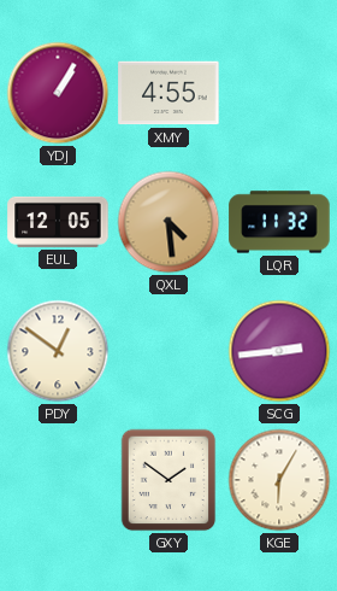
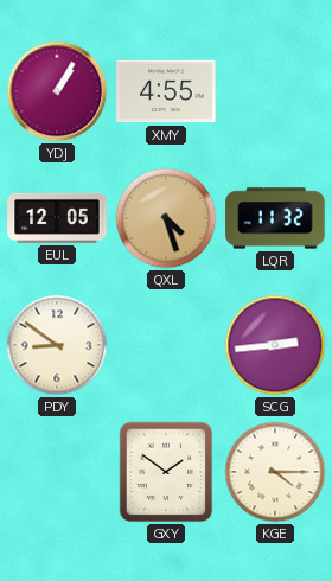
QXL: 4:29 -> 4:27 (166, 218)
PDY: 12:51 -> 8:51 (57, 345)
KGE: 6:05 -> 4:15 (275, 472)
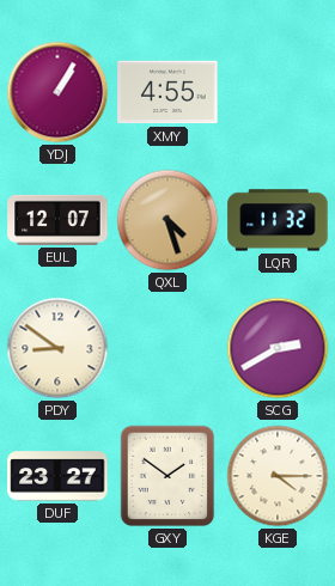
EUL: 12:05 -> 12:07 (57, 220)
SCG: 2:44 -> 2:40 (278, 348)
DUF: none -> 23:27 (57, 476)
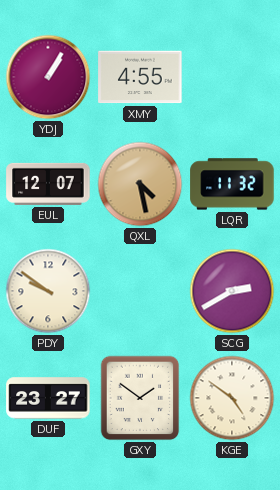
QXL: 4:27 -> 4:28 (140, 184)
PDY: 8:51 -> 9:51 (48, 291)
KGE: 4:15 -> 4:51 (232, 398)
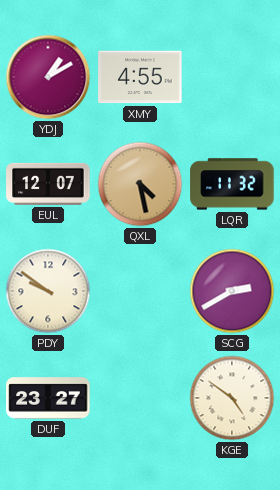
YDJ: 1:05 -> 1:10 (48, 77)
GXY: 1:51 -> none (140, 398)
